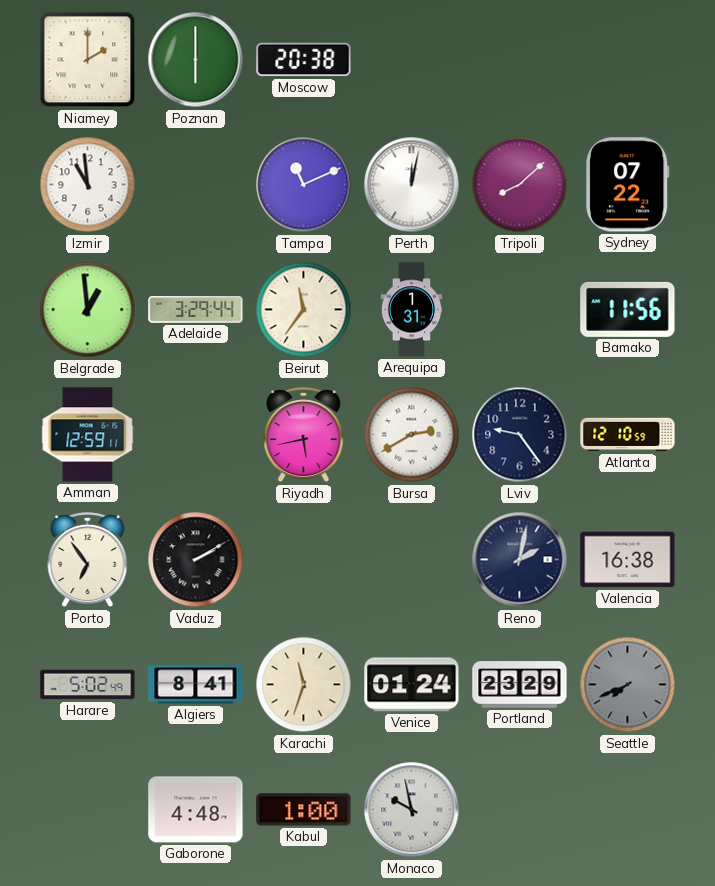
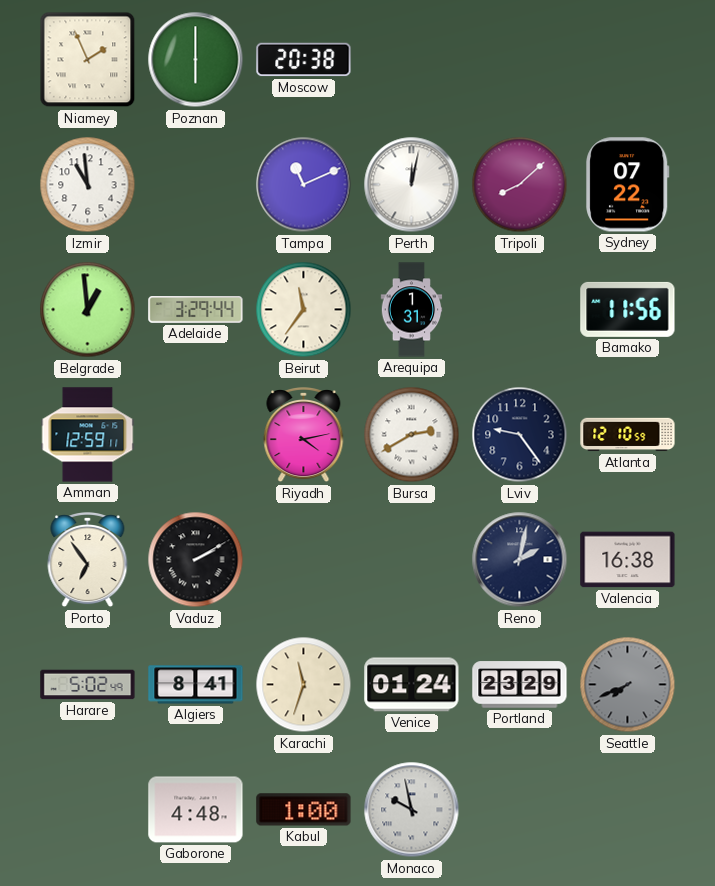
Niamey: 2:00 -> 1:56 (88, 60)
Riyadh: 5:43 -> 4:13 (304, 436)
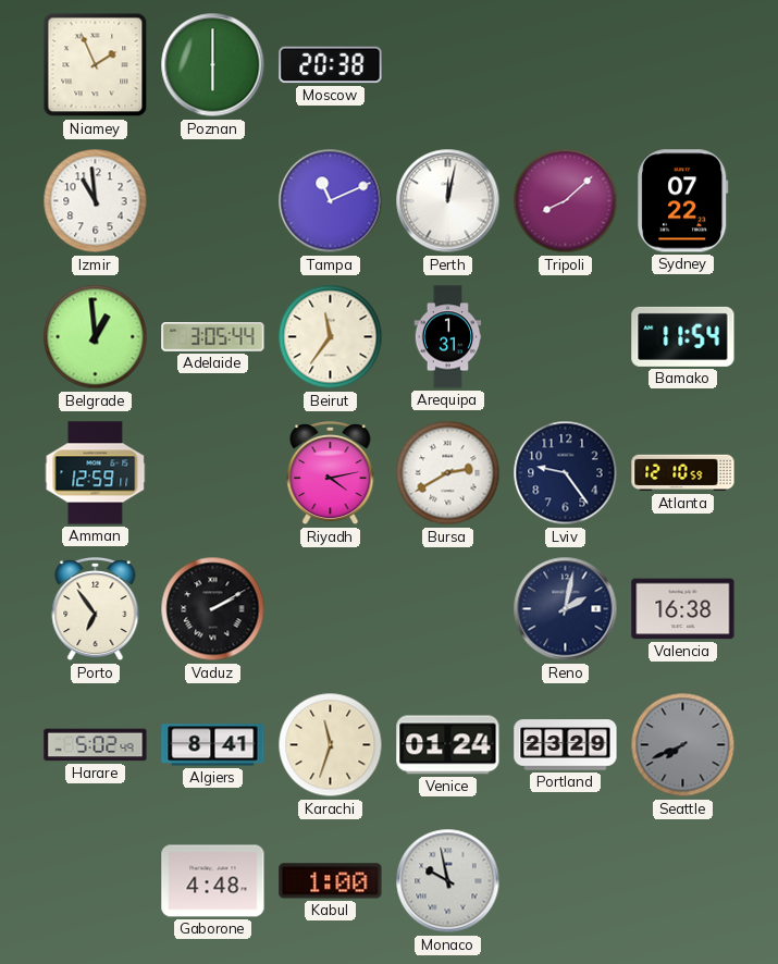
Adelaide: 3:29 -> 3:05 (213, 337)
Bamako: 11:56 -> 11:54 (683, 336)
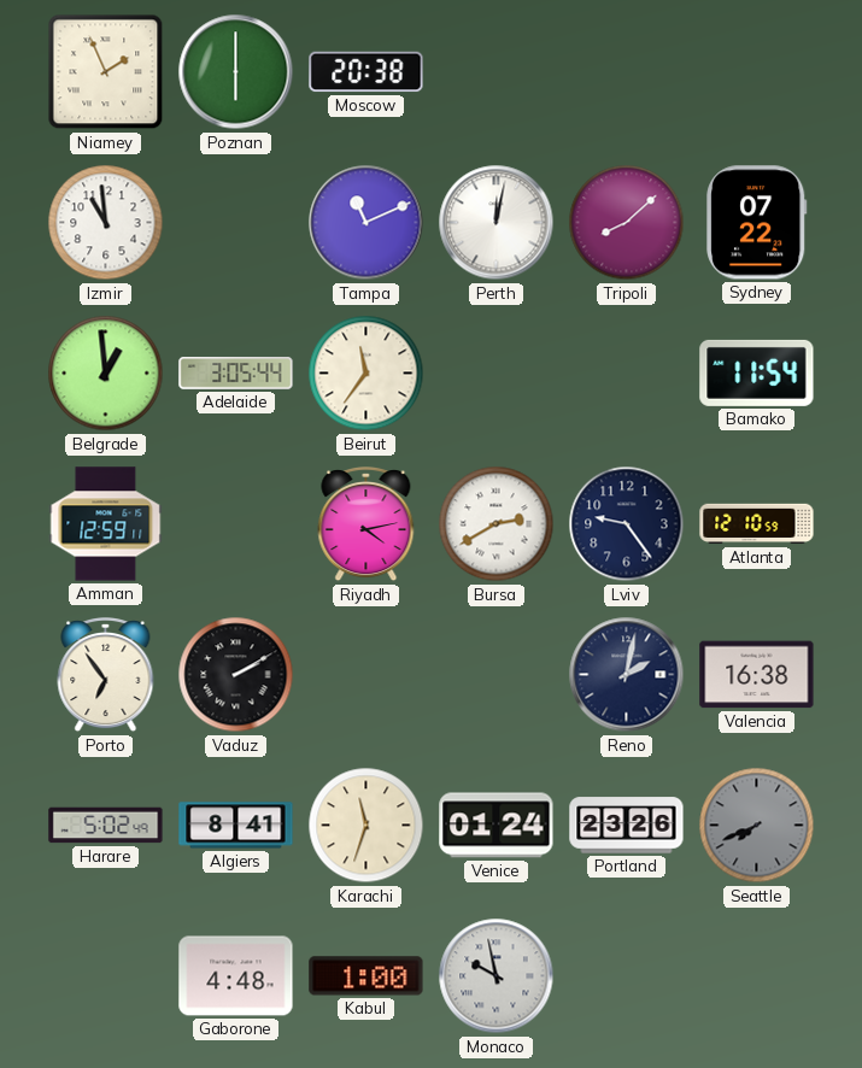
Arequipa: 1:31 -> none (448, 337)
Portland: 23:29 -> 23:26 (627, 826)
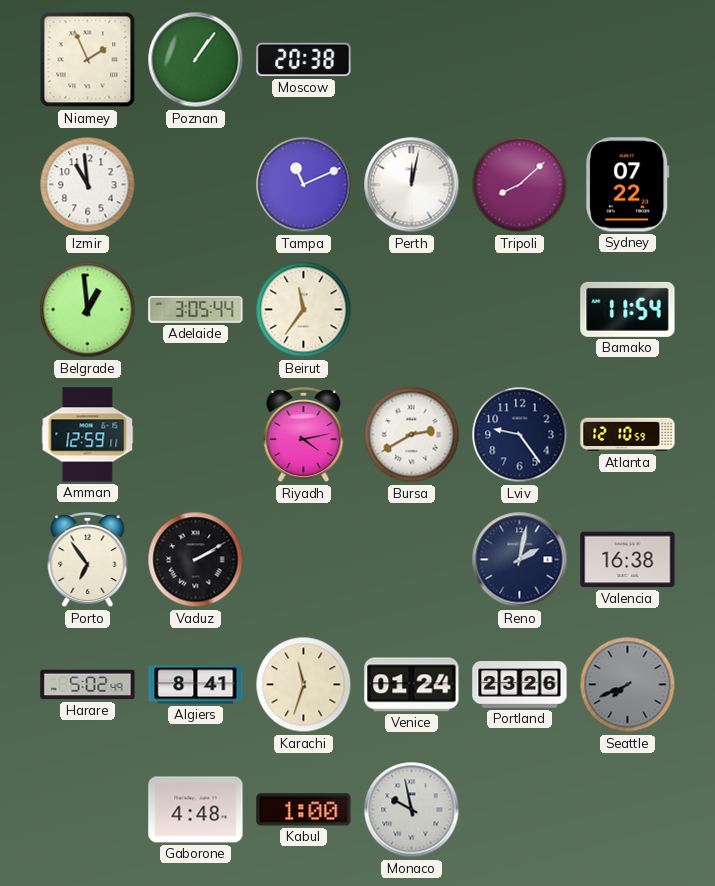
Poznan: 6:00 -> 1:06 (196, 60)
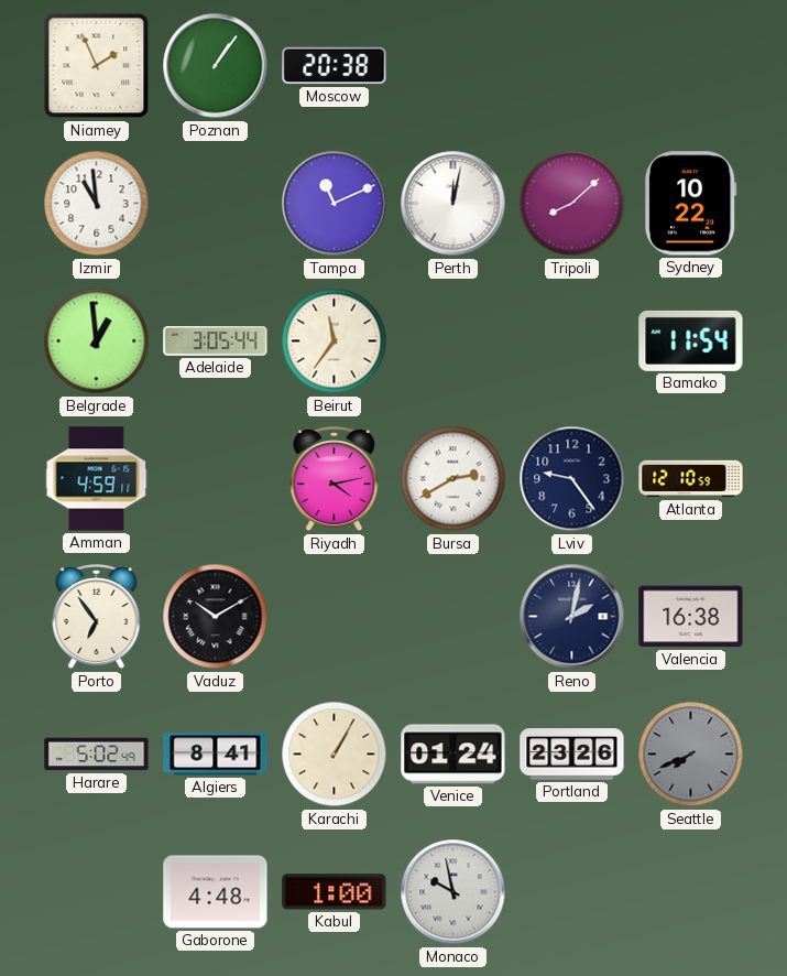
Sydney: 07:22 -> 10:22 (691, 204)
Amman: 12:59 -> 4:59 (97, 479)
Vaduz: 2:10 -> 10:10 (216, 617)
Karachi: 11:33 -> 1:05 (335, 755)
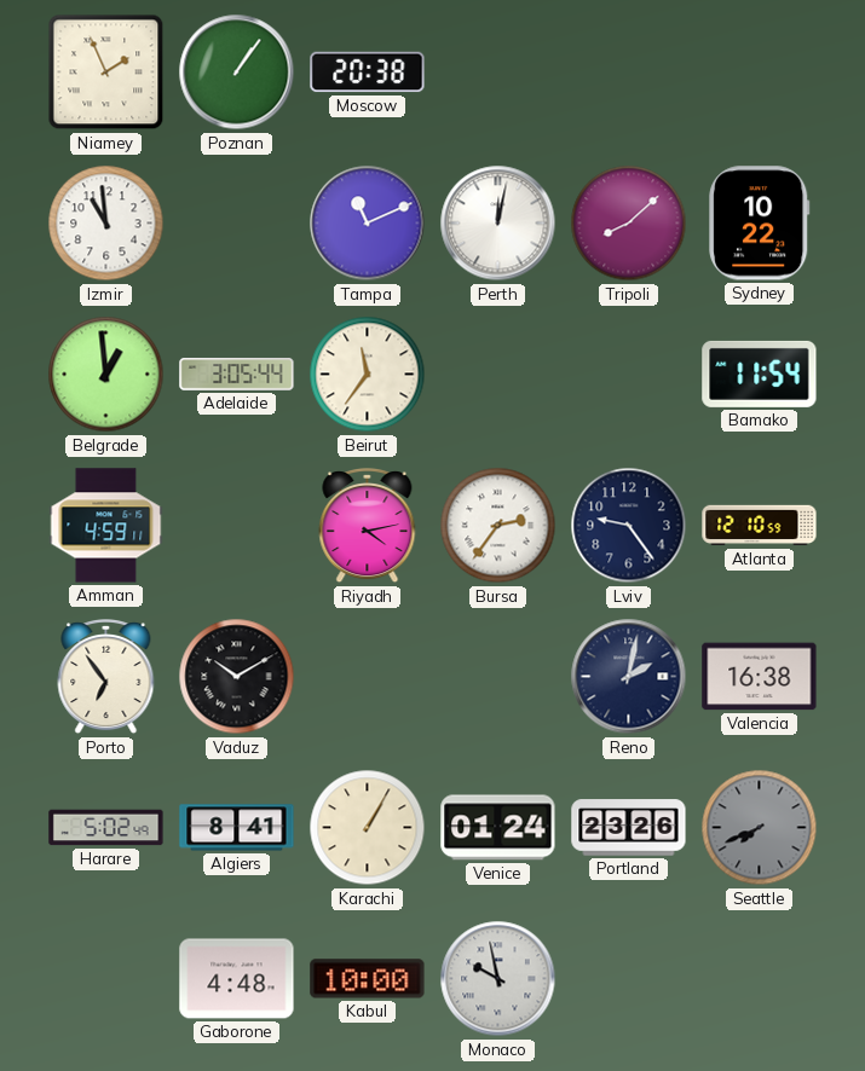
Bursa: 2:40 -> 2:36 (498, 526)
Kabul: 1:00 -> 10:00 (368, 979)
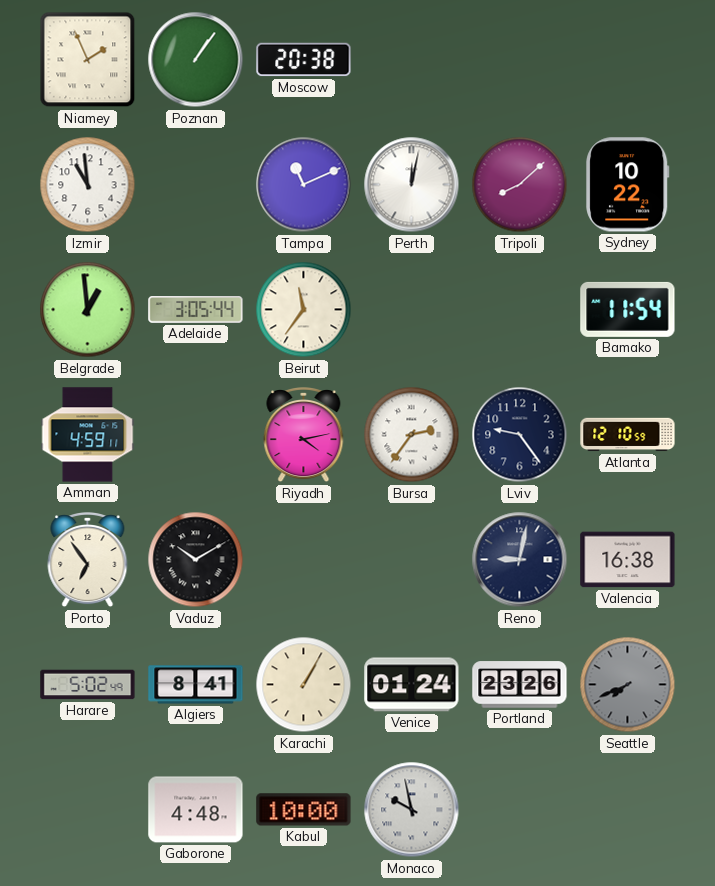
Reno: 2:02 -> 9:02 (520, 560)
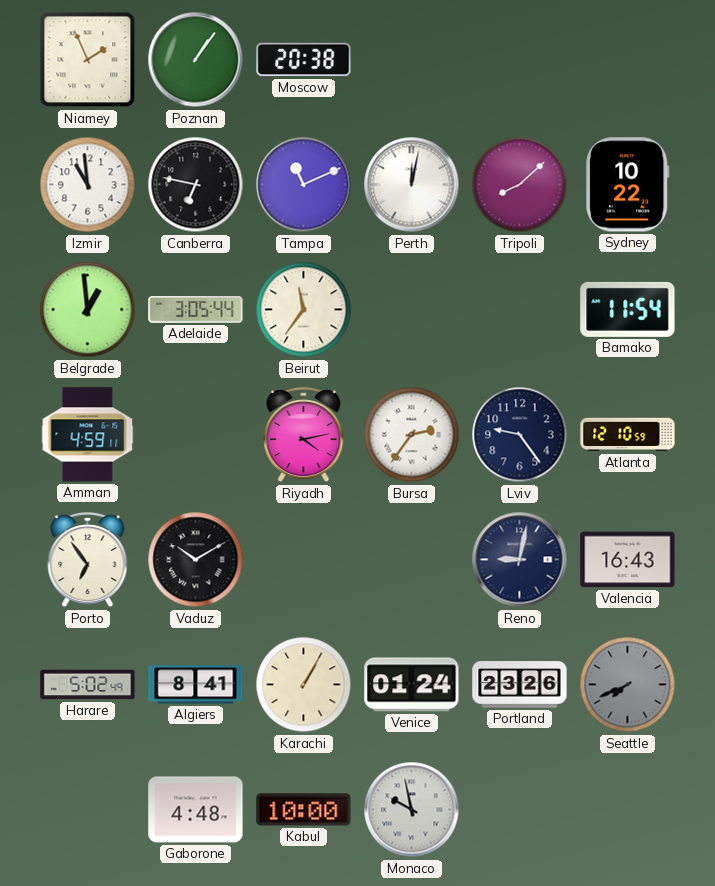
Canberra: none -> 6:47 (196, 185)
Valencia: 16:38 -> 16:43 (628, 560)
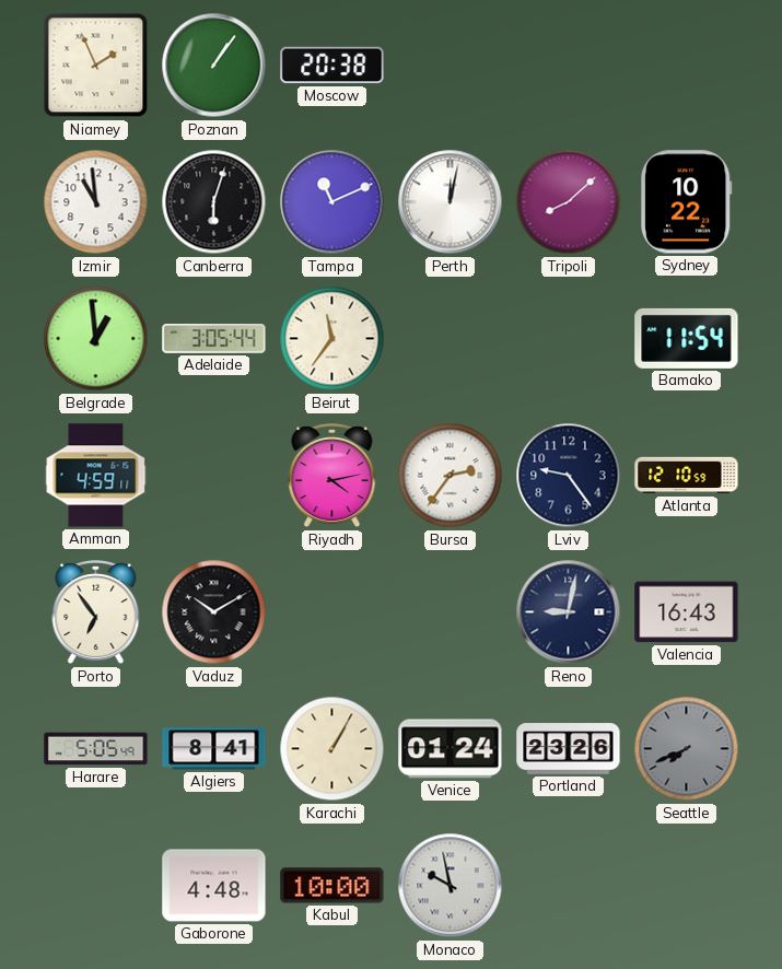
Canberra: 6:47 -> 6:03 (214, 202)
Harare: 5:02 -> 5:05 (96, 749)
